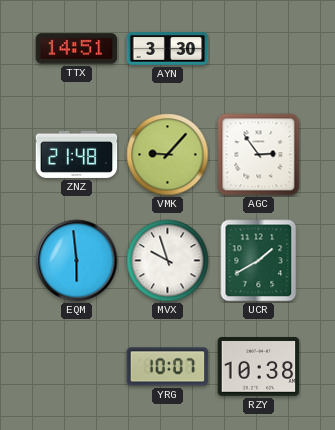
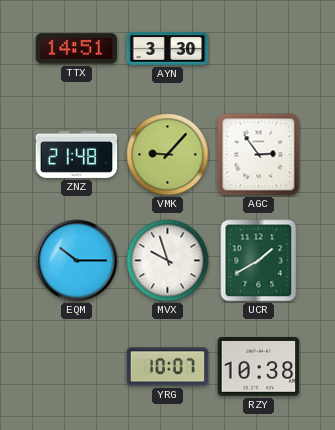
EQM: 5:59 -> 10:15 (77, 261)
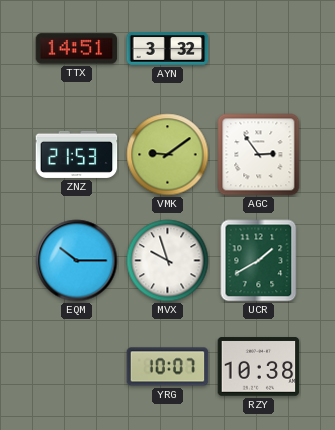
AYN: 3:30 -> 3:32 (168, 49)
ZNZ: 21:48 -> 21:53 (77, 154)
VMK: 9:07 -> 9:09 (168, 155)
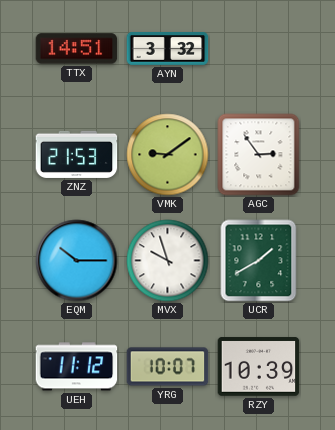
UEH: none -> 11:12 (77, 367)
RZY: 10:38 -> 10:39 (259, 367)
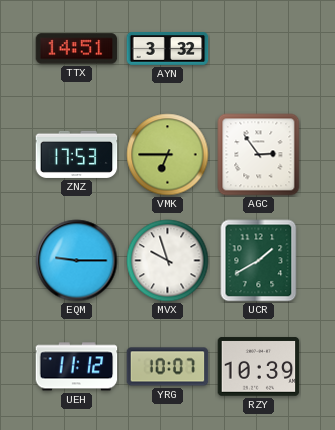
ZNZ: 21:53 -> 17:53 (77, 154)
VMK: 9:09 -> 6:45 (168, 155)
EQM: 10:15 -> 9:15 (77, 261)
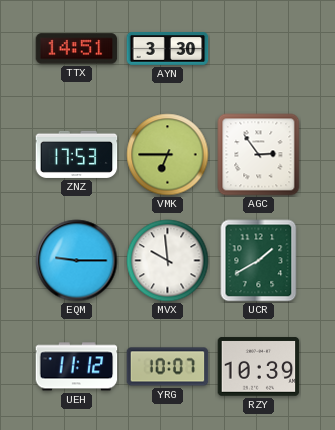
AYN: 3:32 -> 3:30 (168, 49)
MVX: 9:57 -> 9:59 (168, 261)
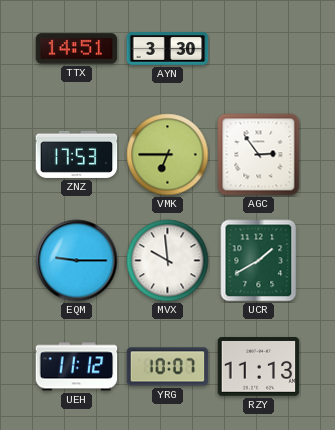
RZY: 10:39 -> 11:13 (259, 367)
